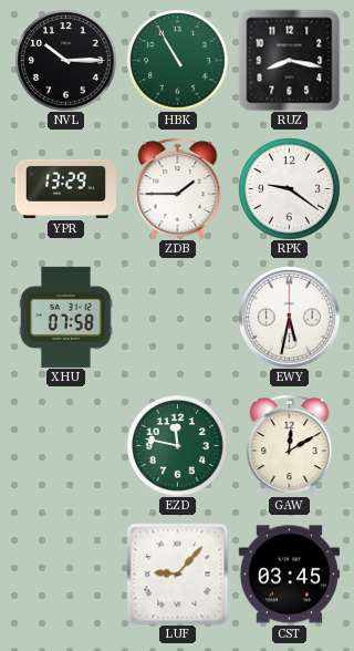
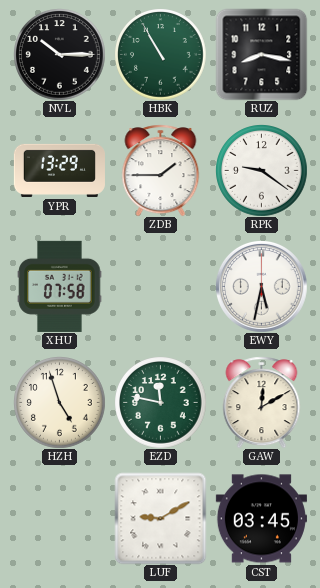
HZH: none -> 4:57 (60, 403)
LUF: 9:07 -> 9:10 (160, 518)
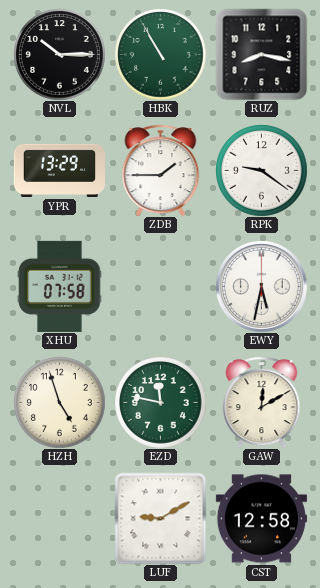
CST: 03:45 -> 12:58 (261, 519)
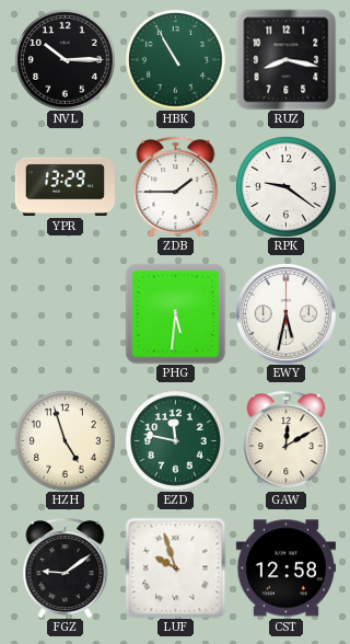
XHU: 07:58 -> none (60, 286)
PHG: none -> 5:31 (175, 313)
FGZ: none -> 9:09 (66, 567)
LUF: 9:10 -> 9:57 (175, 567)
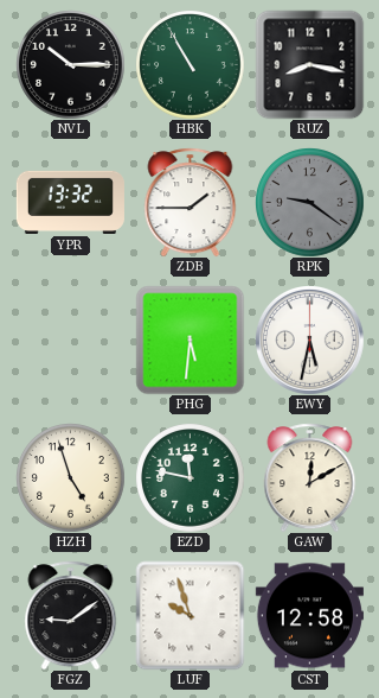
YPR: 13:29 -> 13:32 (70, 202)
RPK dial: white -> grey (310, 203)
